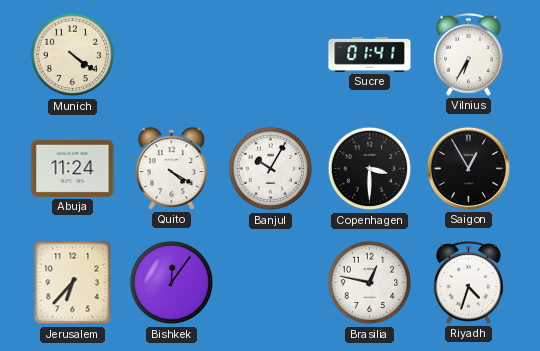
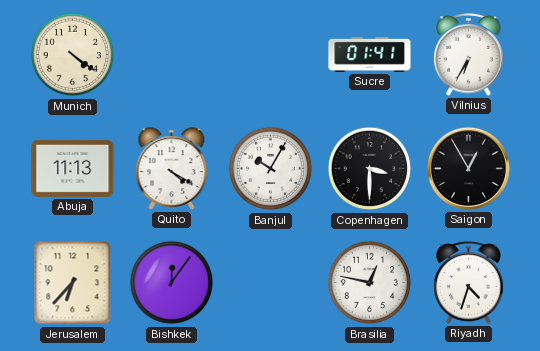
Abuja: 11:24 -> 11:13 (73, 168)
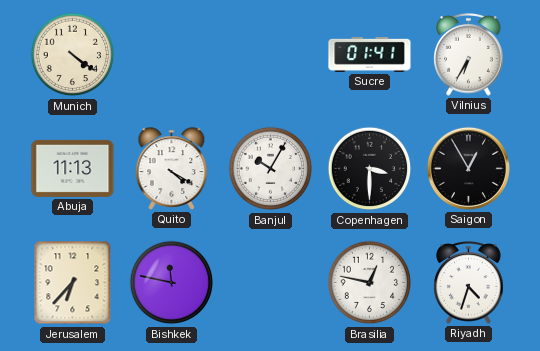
Bishkek: 12:06 -> 11:47 (172, 283)
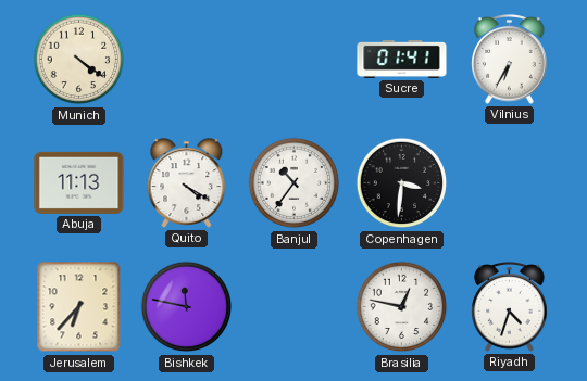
Banjul: 10:05 -> 10:36 (295, 183)
Copenhagen: 3:30 -> 3:31 (402, 183)
Saigon: 12:55 -> none (468, 168)
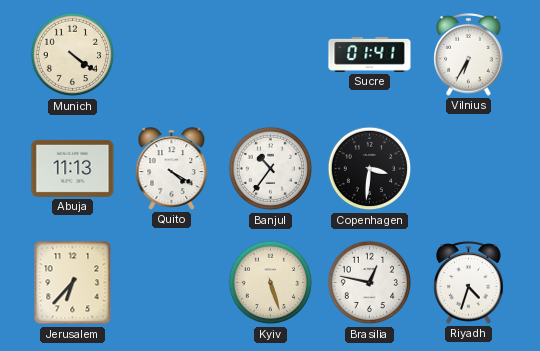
Bishkek: 11:47 -> none (187, 307)
Kyiv: none -> 5:27 (271, 283)
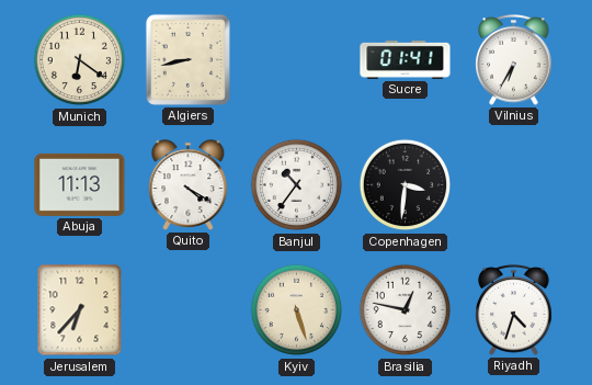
Munich: 4:21 -> 6:21 (80, 60)
Algiers: none -> 8:43 (187, 59)
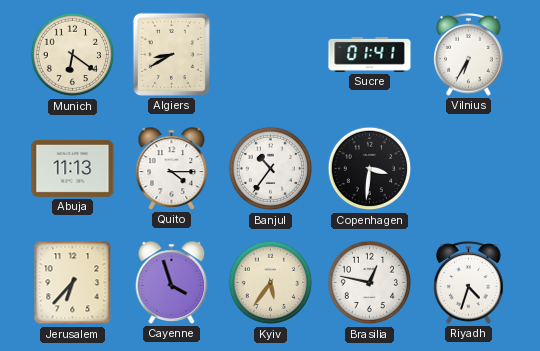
Algiers: 8:43 -> 8:40 (171, 54)
Quito: 4:20 -> 4:15 (172, 169)
Cayenne: none -> 3:57 (172, 283)
Kyiv: 5:27 -> 5:36 (271, 283)
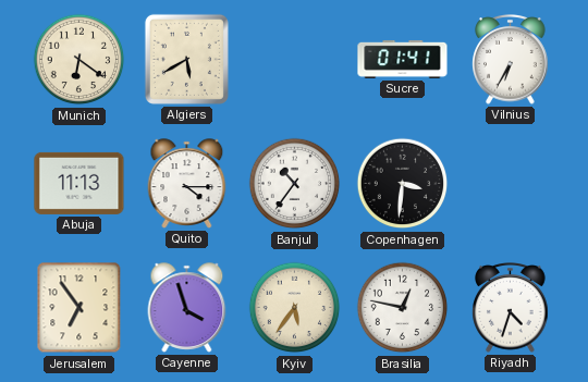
Algiers: 8:40 -> 5:40 (186, 59)
Jerusalem: 6:37 -> 6:54 (79, 308)
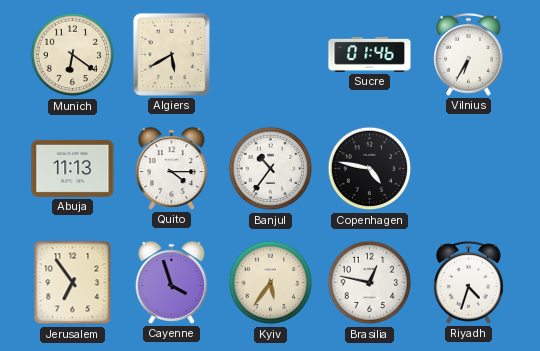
Sucre: 01:41 -> 01:46 (370, 54)
Copenhagen: 3:31 -> 4:47 (370, 169)
